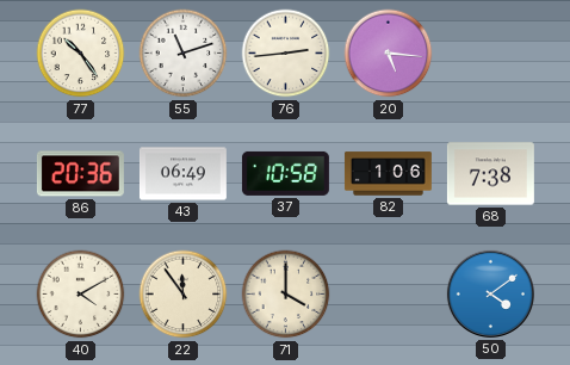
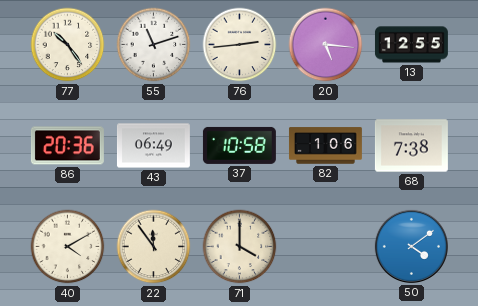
13: none -> 12:55 (411, 45)
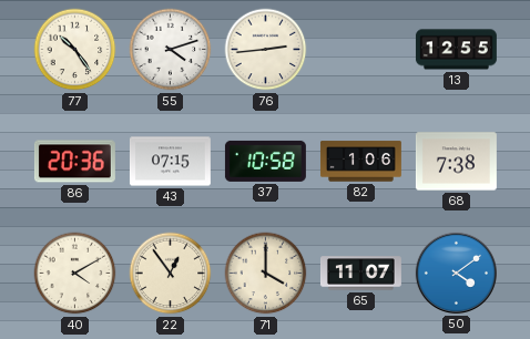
55: 11:12 -> 4:12 (171, 50)
20: 5:16 -> none (326, 45)
43: 06:49 -> 07:15 (170, 162)
22: 11:54 -> 12:54 (171, 274)
65: none -> 11:07 (360, 274)
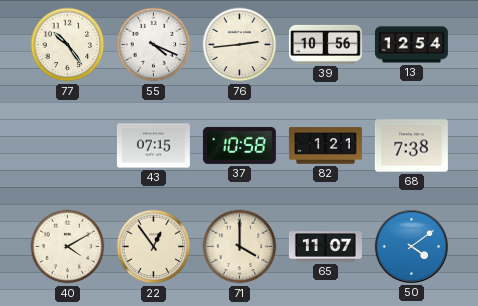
55: 4:12 -> 4:19 (154, 45)
39: none -> 10:56 (325, 44)
13: 12:55 -> 12:54 (411, 45)
86: 20:36 -> none (74, 162)
82: 1:06 -> 1:21 (325, 146)
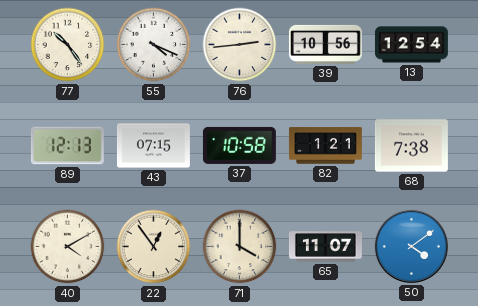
89: none -> 12:13 (67, 146)
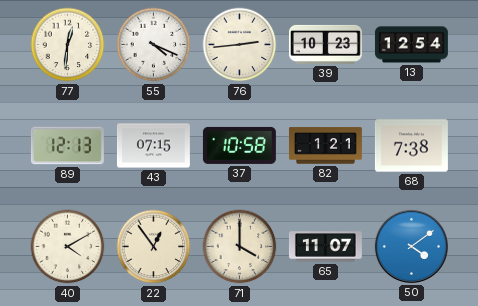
77: 10:24 -> 12:31 (68, 45)
39: 10:56 -> 10:23 (325, 44)
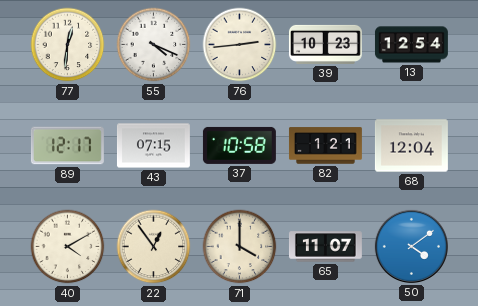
89: 12:13 -> 12:17 (67, 146)
68: 7:38 -> 12:04 (411, 146)
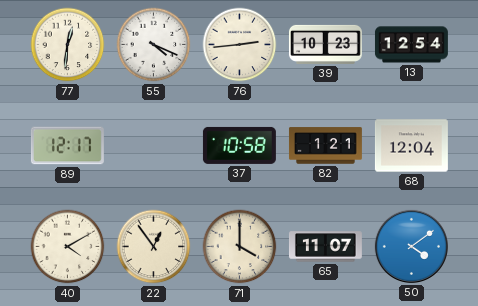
43: 07:15 -> none (153, 146)
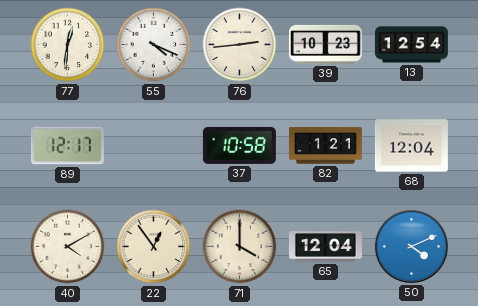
65: 11:07 -> 12:04 (325, 247)
50: 4:09 -> 4:11 (411, 246)
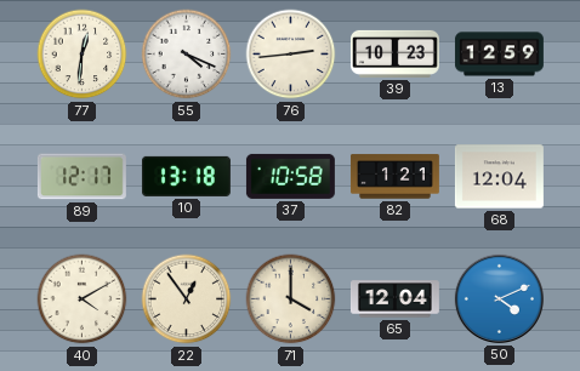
13: 12:54 -> 12:59 (499, 55)
10: none -> 13:18 (186, 176)
